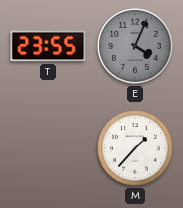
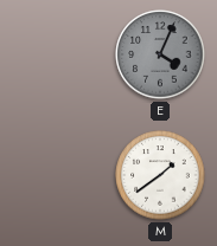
T: 23:55 -> none (48, 46)
M: 1:37 -> 1:39 (160, 175)
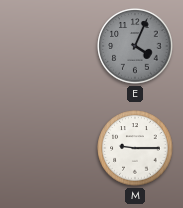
M: 1:39 -> 9:15 (135, 148)
